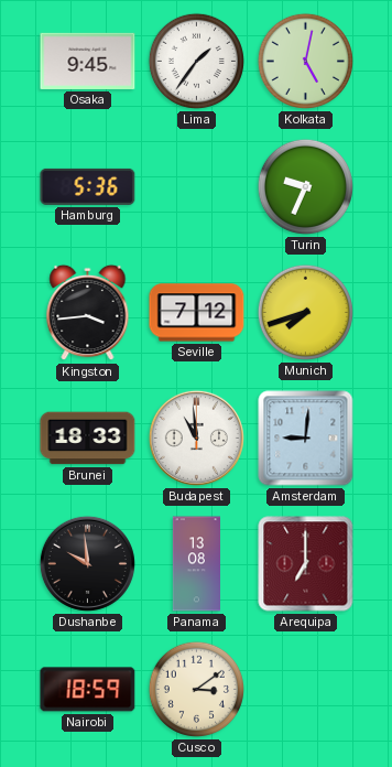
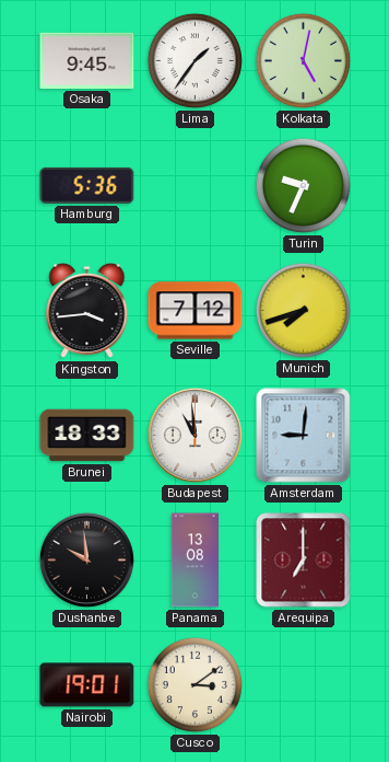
Nairobi: 18:59 -> 19:01 (87, 685)
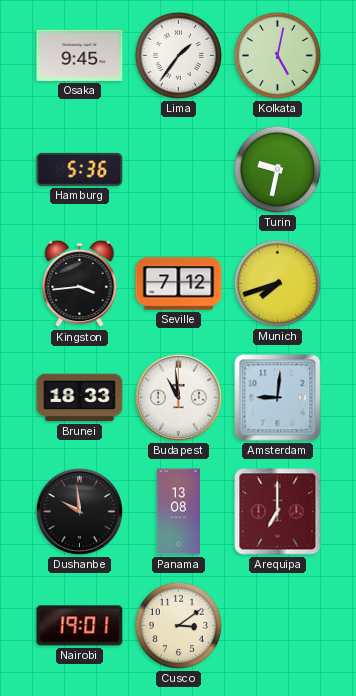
Turin: 9:34 -> 9:32 (277, 169)
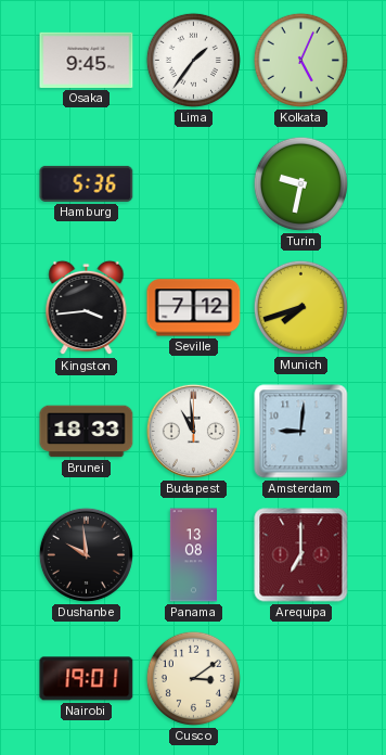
Kolkata: 5:02 -> 5:04 (300, 60)
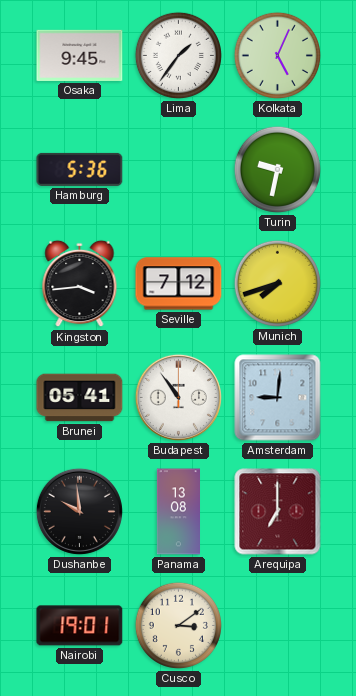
Brunei: 18:33 -> 05:41 (80, 398)
Budapest: 10:59 -> 10:54 (178, 397)
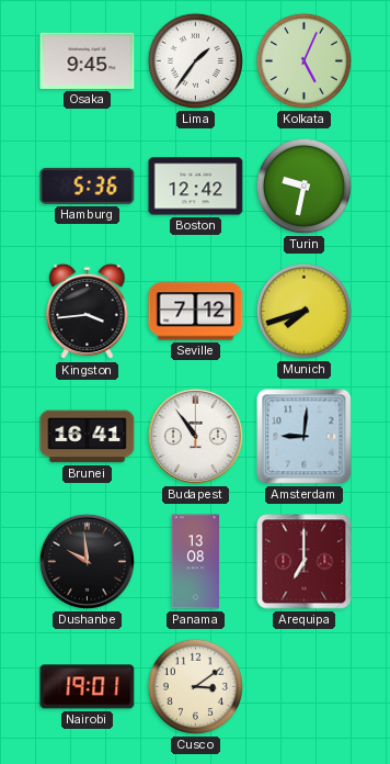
Boston: none -> 12:42 (196, 187)
Brunei: 05:41 -> 16:41 (88, 437)
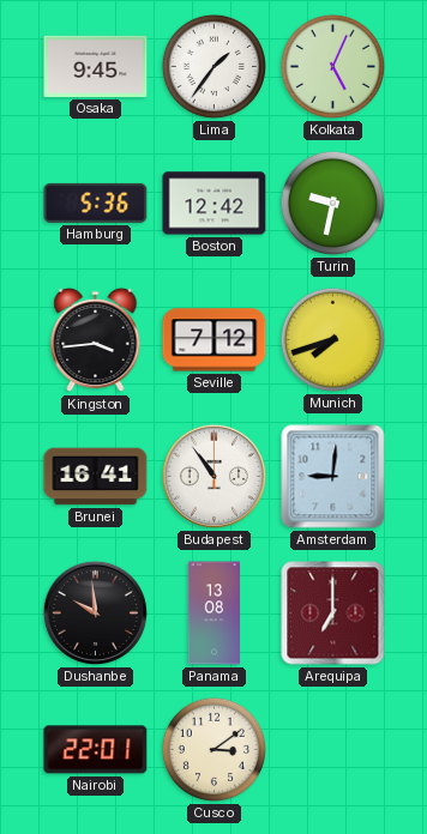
Nairobi: 19:01 -> 22:01 (96, 750)
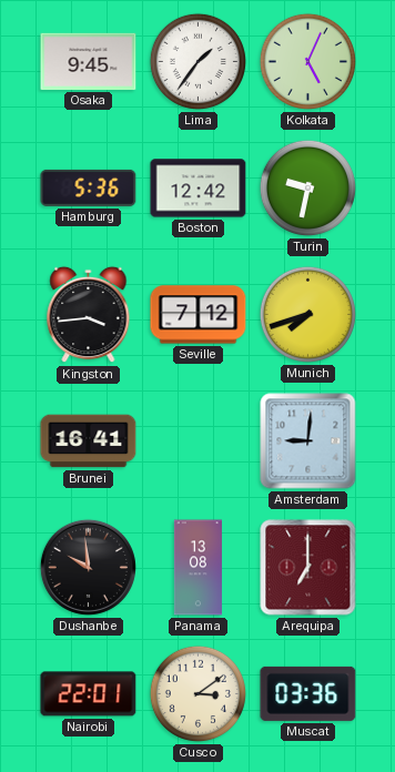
Budapest: 10:54 -> none (213, 476)
Muscat: none -> 03:36 (308, 693)
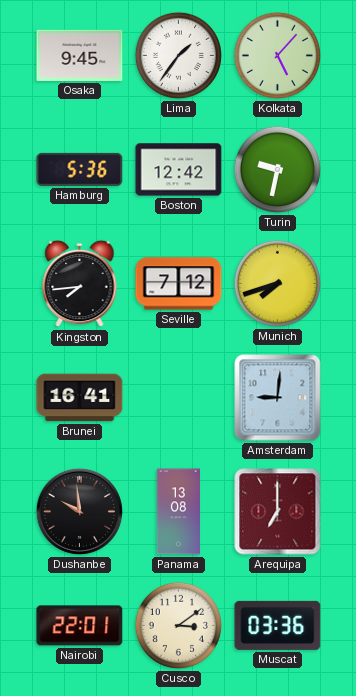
Kolkata: 5:04 -> 5:07 (277, 55)
Kingston: 3:44 -> 7:44 (80, 284)
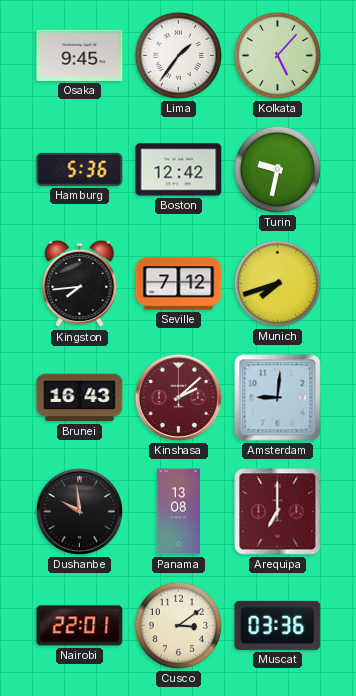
Brunei: 16:41 -> 16:43 (80, 398)
Kinshasa: none -> 2:08 (178, 397)
